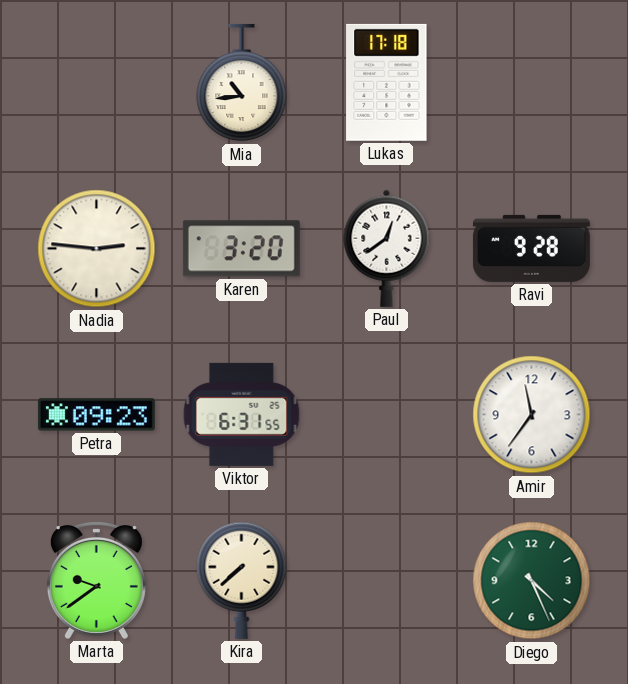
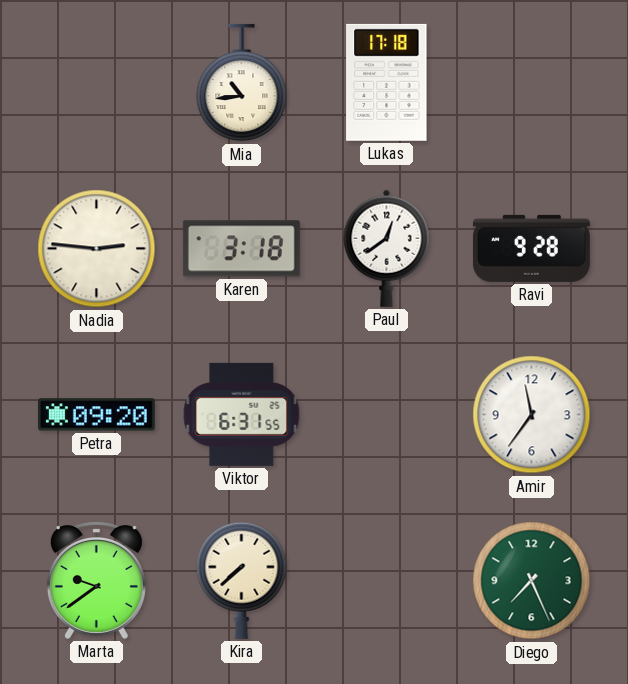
Karen: 3:20 -> 3:18 (241, 249)
Petra: 09:23 -> 09:20 (96, 415)
Diego: 4:26 -> 7:26 (532, 581)
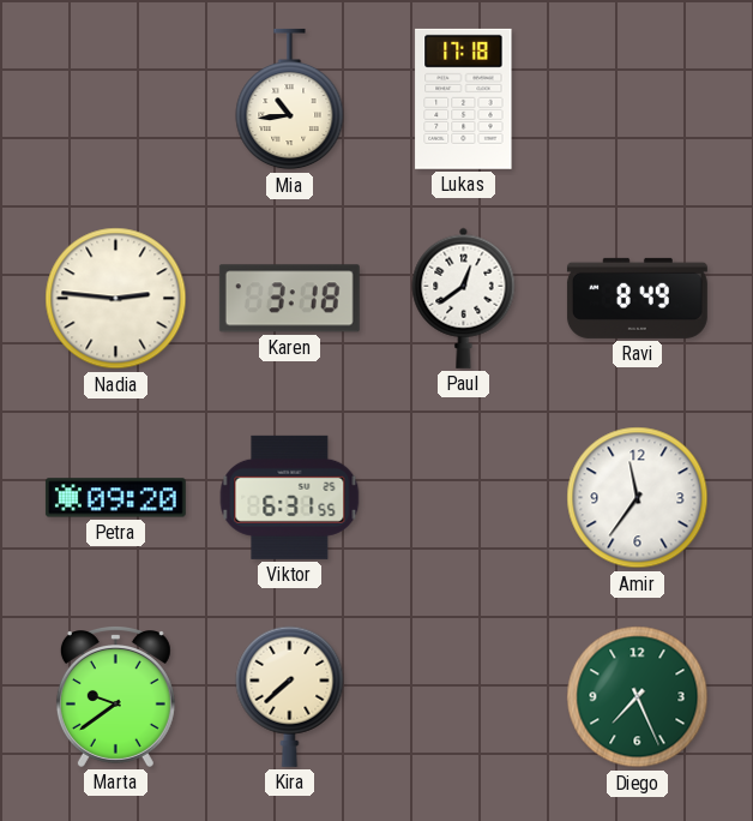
Ravi: 9:28 -> 8:49 (637, 298)
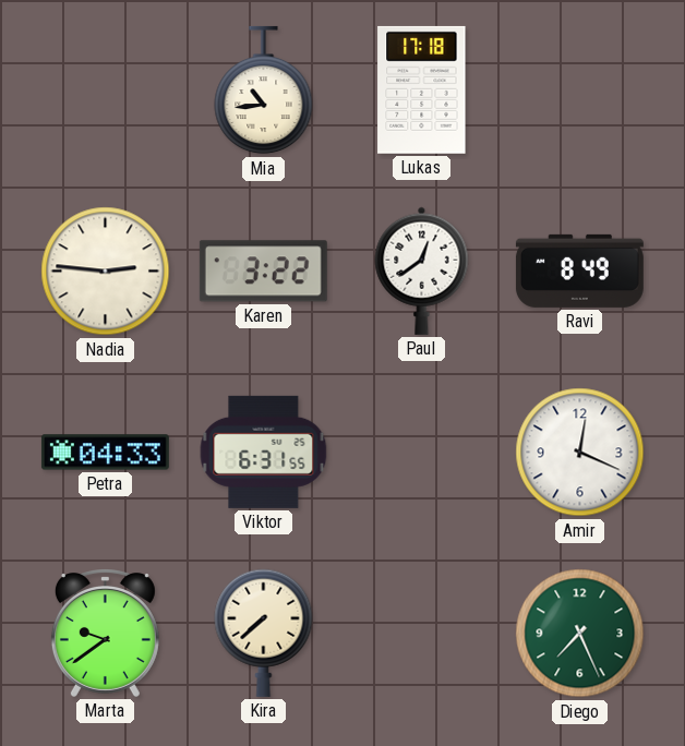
Karen: 3:18 -> 3:22 (263, 272)
Petra: 09:20 -> 04:33 (105, 453)
Amir: 11:36 -> 12:19 (580, 453)
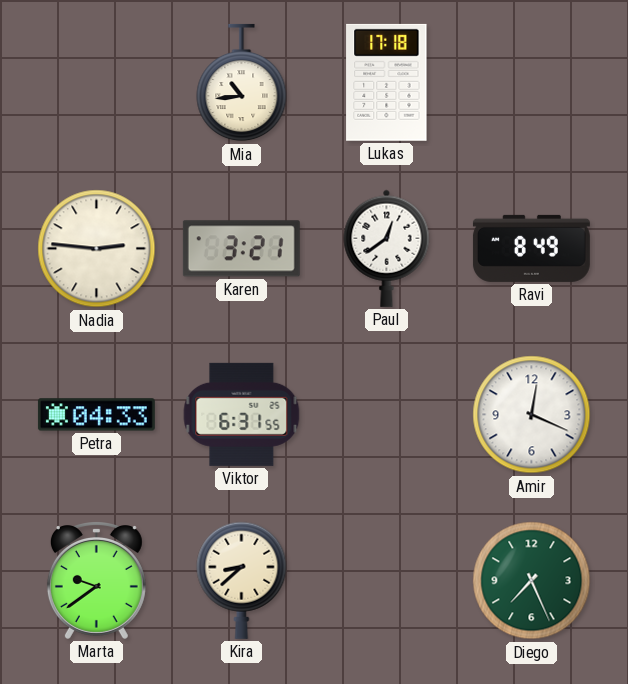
Karen: 3:22 -> 3:21 (241, 249)
Kira: 7:38 -> 8:38 (242, 580)
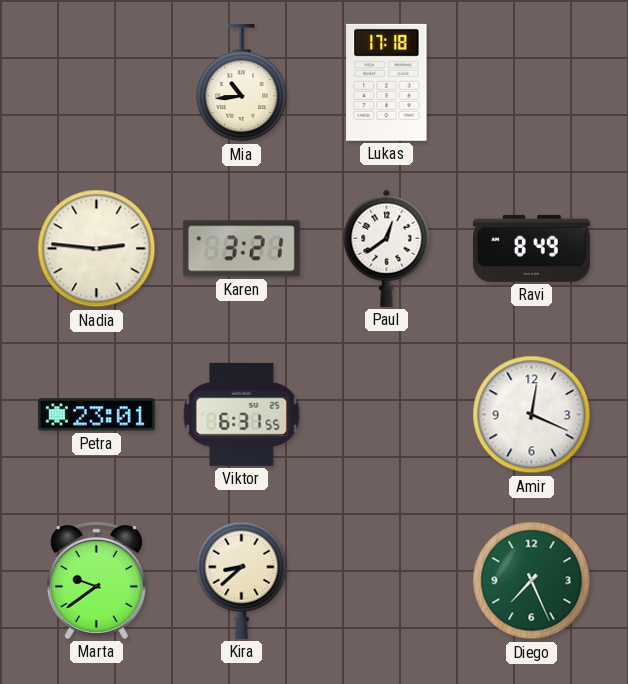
Petra: 04:33 -> 23:01 (96, 415)
